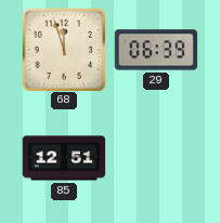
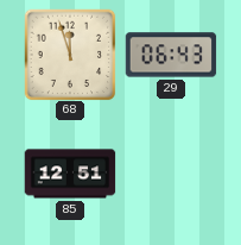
29: 06:39 -> 06:43 (171, 55)
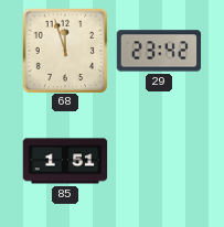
29: 06:43 -> 23:42 (159, 51)
85: 12:51 -> 1:51 (65, 161)
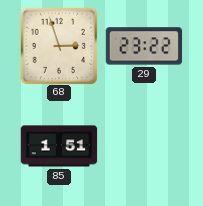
68: 11:57 -> 2:57 (59, 46)
29: 23:42 -> 23:22 (144, 46)
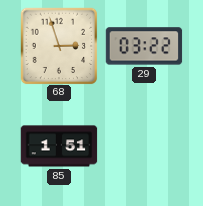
29: 23:22 -> 03:22 (144, 46)
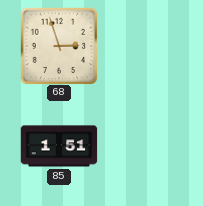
29: 03:22 -> none (144, 46)
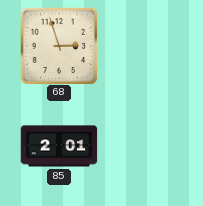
85: 1:51 -> 2:01 (59, 146)
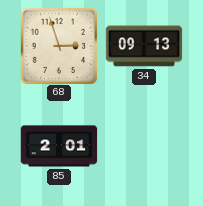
34: none -> 09:13 (144, 46)
